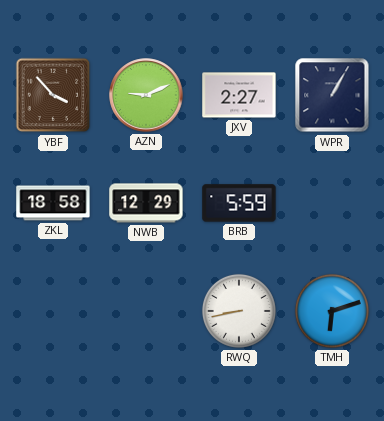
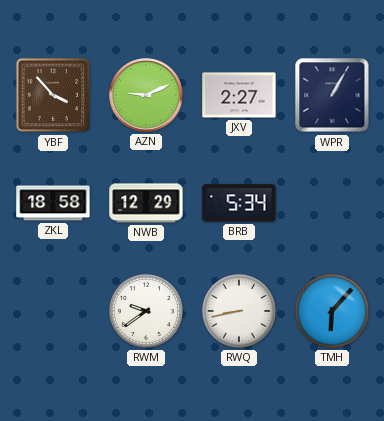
BRB: 5:59 -> 5:34 (239, 203)
RWM: none -> 9:39 (146, 311)
TMH: 6:12 -> 6:07 (332, 311)
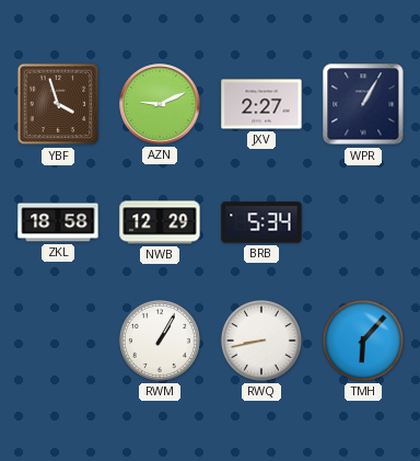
YBF: 3:53 -> 3:57 (58, 104)
RWM: 9:39 -> 1:05 (160, 341)
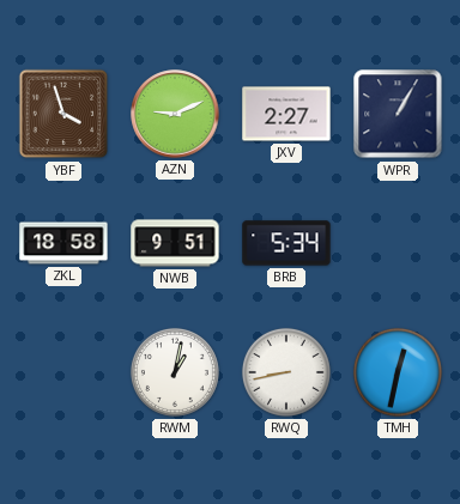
NWB: 12:29 -> 9:51 (175, 243)
RWM: 1:05 -> 1:02 (175, 372)
TMH: 6:07 -> 12:32 (398, 372)
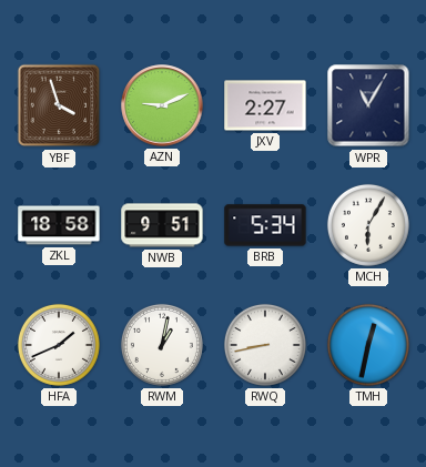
WPR: 1:05 -> 11:05 (368, 105)
MCH: none -> 6:05 (368, 225)
HFA: none -> 1:41 (59, 345)
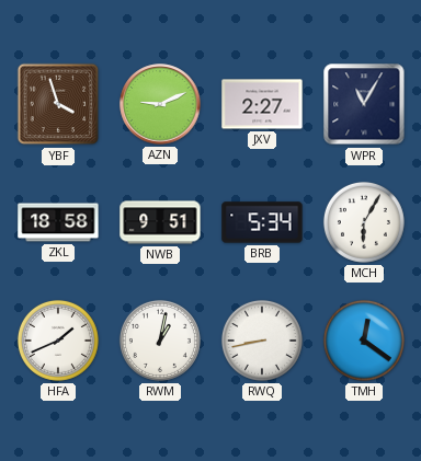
TMH: 12:32 -> 12:21 (364, 341)
